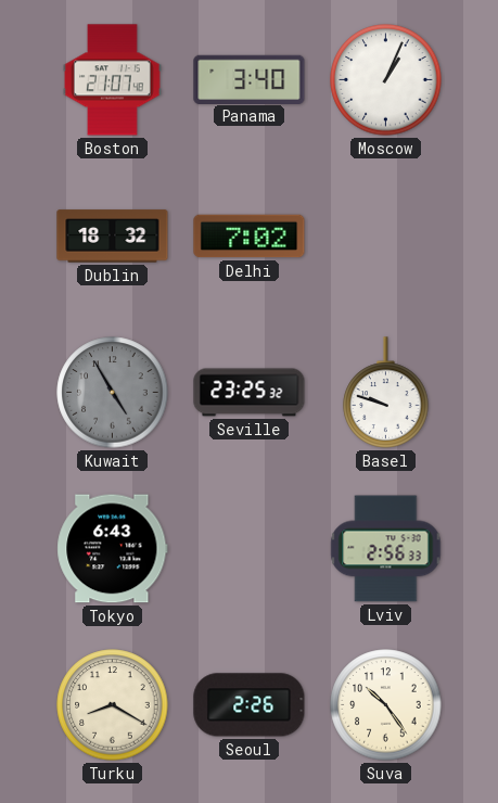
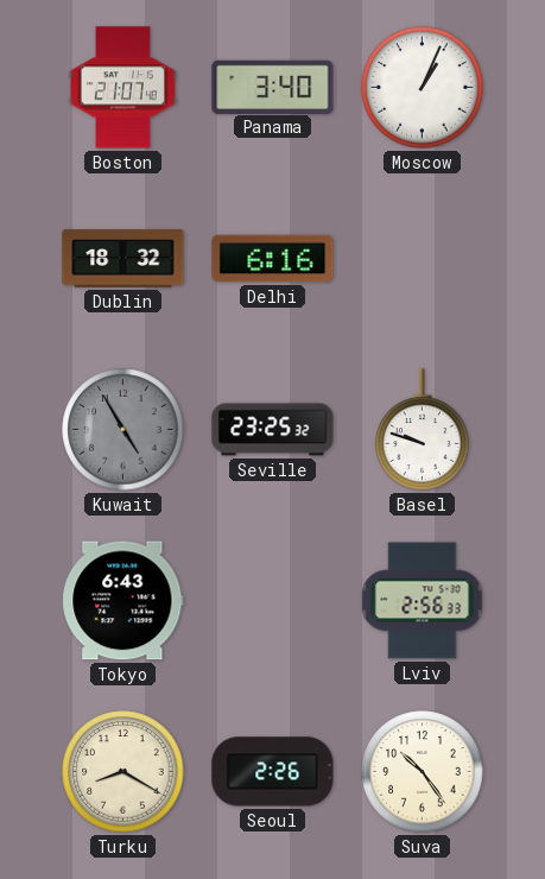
Delhi: 7:02 -> 6:16 (273, 259)
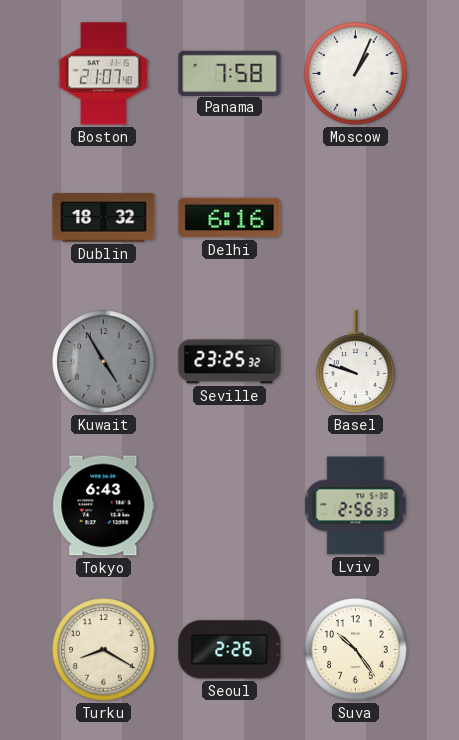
Panama: 3:40 -> 7:58 (230, 73)
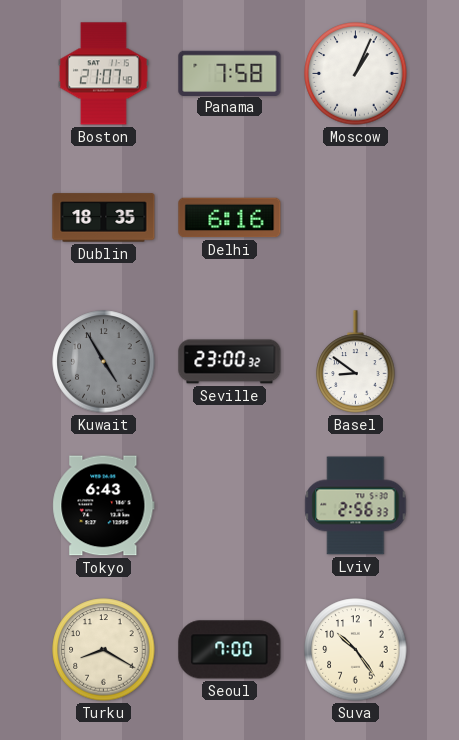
Dublin: 18:32 -> 18:35 (104, 218)
Seville: 23:25 -> 23:00 (230, 362)
Basel: 9:48 -> 8:51 (356, 362)
Seoul: 2:26 -> 7:00 (230, 650)
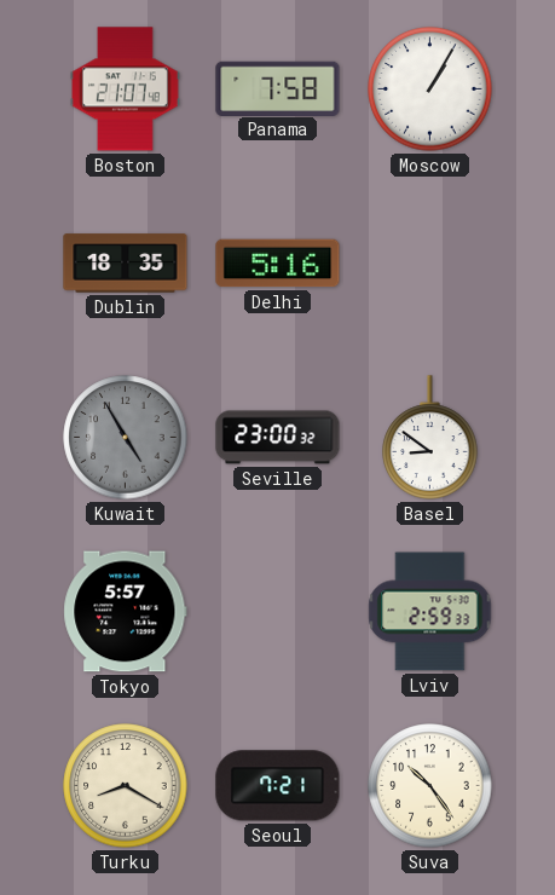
Moscow: 1:04 -> 1:05 (430, 89)
Delhi: 6:16 -> 5:16 (278, 264)
Tokyo: 6:43 -> 5:57 (126, 612)
Lviv: 2:56 -> 2:59 (430, 612)
Seoul: 7:00 -> 7:21 (278, 786)
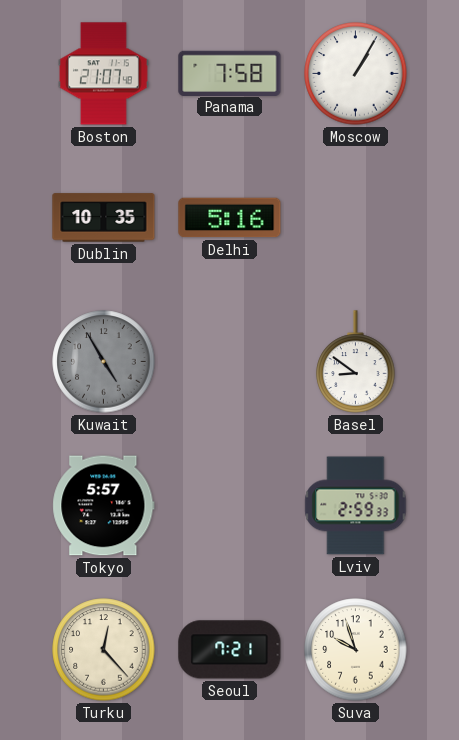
Dublin: 18:35 -> 10:35 (104, 218)
Seville: 23:00 -> none (278, 438)
Turku: 8:20 -> 12:23 (104, 650)
Suva: 10:24 -> 9:57 (356, 650)
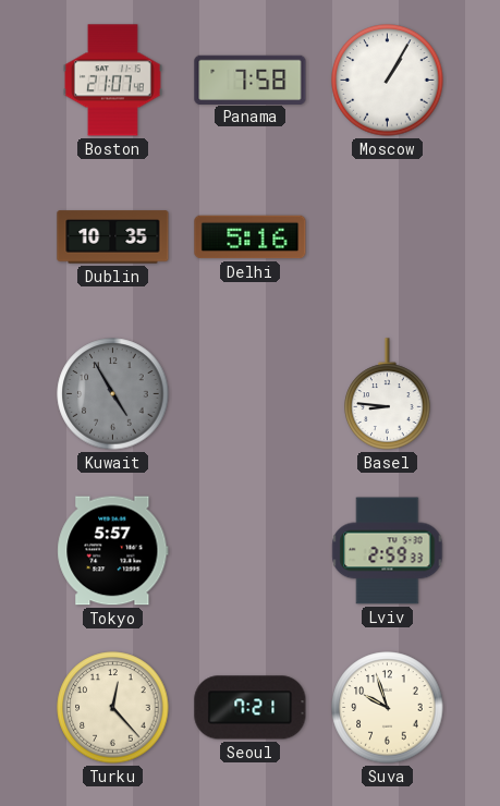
Basel: 8:51 -> 8:46 (388, 394)
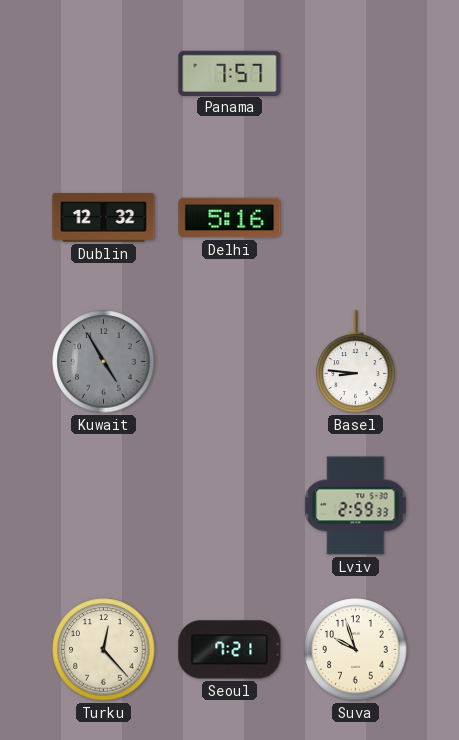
Boston: 21:07 -> none (113, 81)
Panama: 7:58 -> 7:57 (230, 73)
Moscow: 1:05 -> none (388, 81)
Dublin: 10:35 -> 12:32 (104, 218)
Tokyo: 5:57 -> none (113, 551)
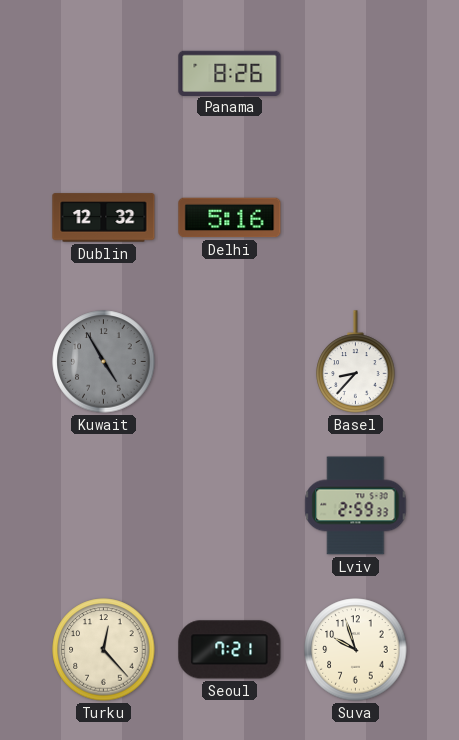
Panama: 7:57 -> 8:26 (230, 73)
Basel: 8:46 -> 8:37 (356, 362)
